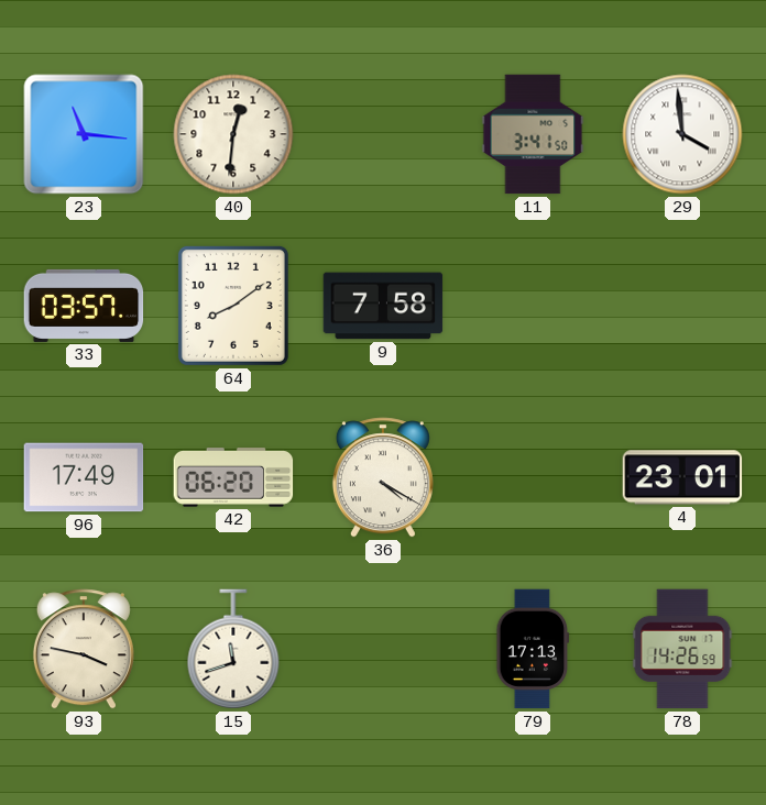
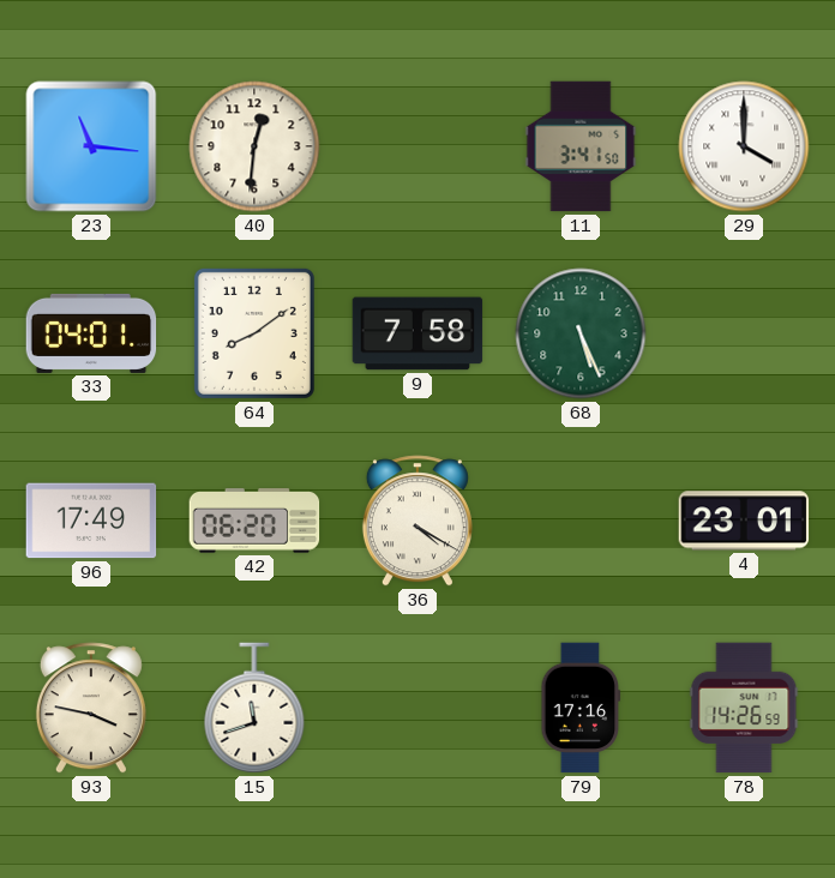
29: 3:59 -> 4:00 (744, 146)
33: 03:57 -> 04:01 (91, 333)
68: none -> 5:26 (581, 333)
79: 17:13 -> 17:16 (581, 708)
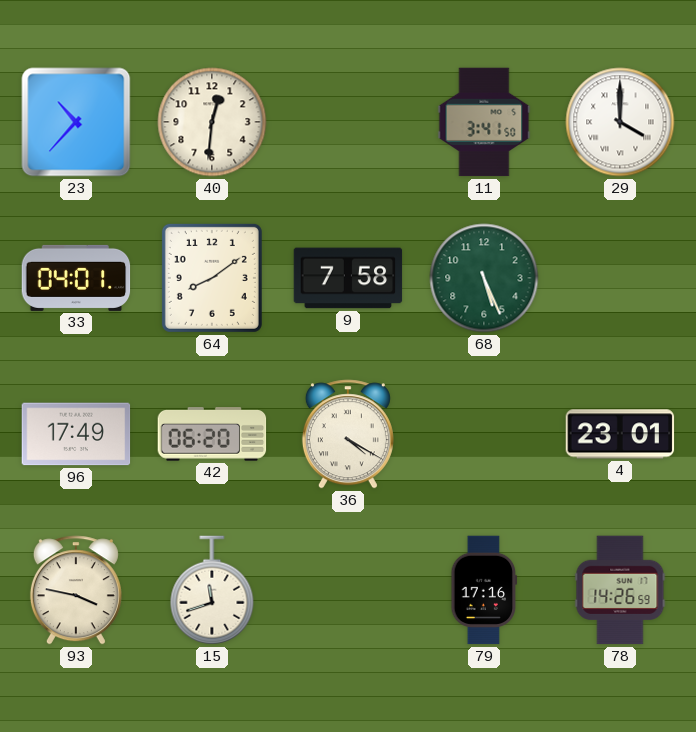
23: 11:16 -> 10:37 (76, 122)
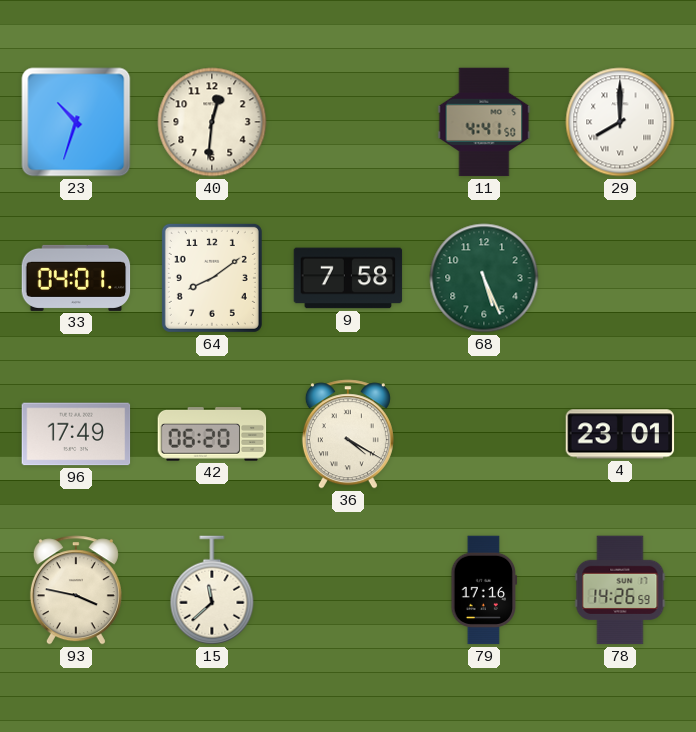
23: 10:37 -> 10:33 (76, 122)
11: 3:41 -> 4:41 (484, 122)
29: 4:00 -> 8:00 (620, 122)
15: 11:42 -> 11:38 (212, 590)
